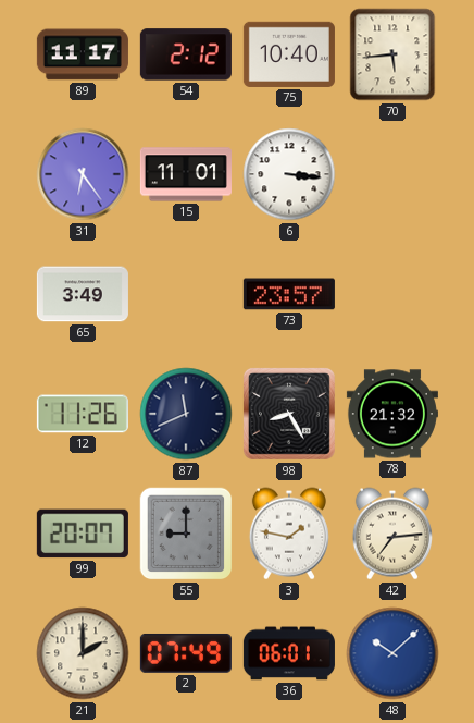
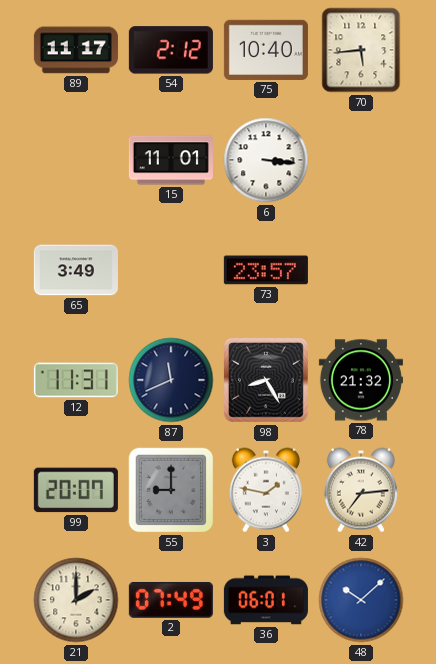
31: 6:24 -> none (83, 174)
12: 11:26 -> 11:31 (76, 380)
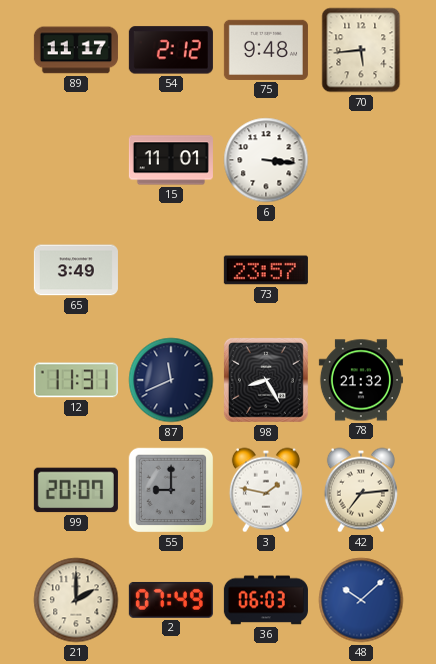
75: 10:40 -> 9:48 (266, 50)
36: 06:01 -> 06:03 (266, 600)
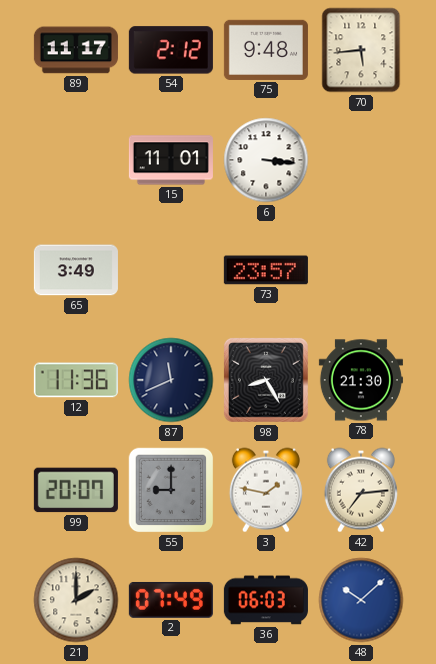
12: 11:31 -> 11:36 (76, 380)
78: 21:32 -> 21:30 (361, 380)
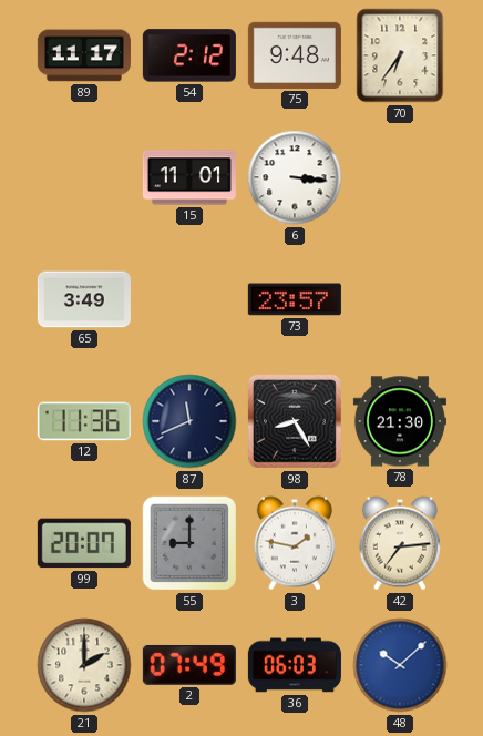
70: 5:44 -> 6:36 (400, 55)
